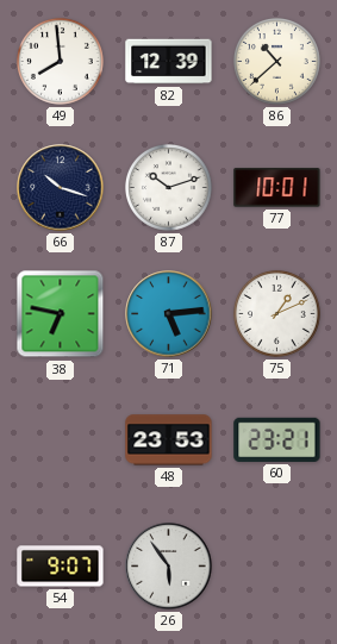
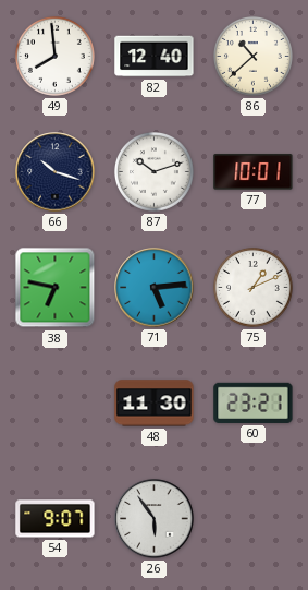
82: 12:39 -> 12:40 (155, 57)
48: 23:53 -> 11:30 (155, 404)
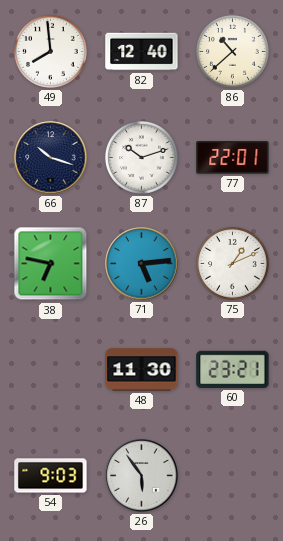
77: 10:01 -> 22:01 (233, 158)
54: 9:07 -> 9:03 (51, 476)
